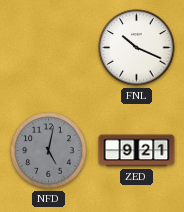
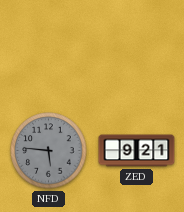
FNL: 10:19 -> none (137, 48)
NFD: 5:02 -> 5:46 (49, 151)
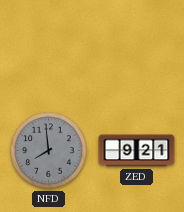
NFD: 5:46 -> 7:59 (49, 151)
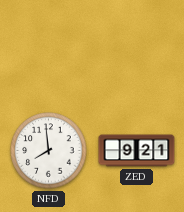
NFD dial: grey -> white (49, 151)
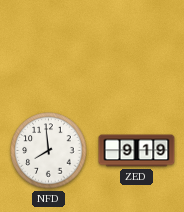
ZED: 9:21 -> 9:19 (137, 151)
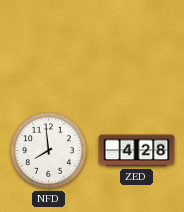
ZED: 9:19 -> 4:28 (137, 151)
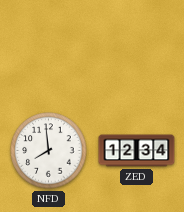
ZED: 4:28 -> 12:34 (137, 151)
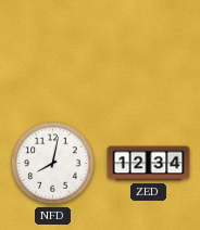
NFD: 7:59 -> 8:02 (53, 164)
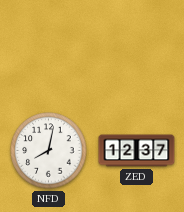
ZED: 12:34 -> 12:37 (137, 151)
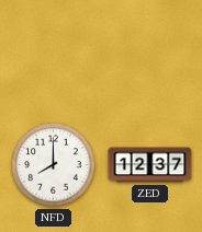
NFD: 8:02 -> 8:00 (54, 165)
